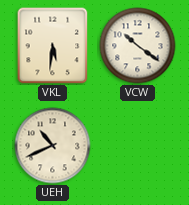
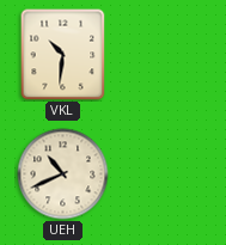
VKL: 5:31 -> 10:31 (63, 55)
VCW: 10:21 -> none (138, 46)
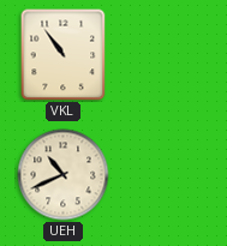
VKL: 10:31 -> 10:54 (64, 55)
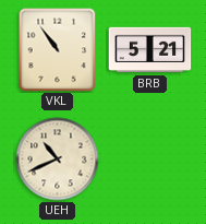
BRB: none -> 5:21 (150, 50)
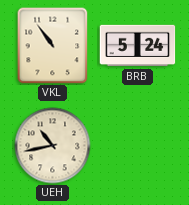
BRB: 5:21 -> 5:24 (138, 46)
UEH: 10:41 -> 10:43 (53, 146)
